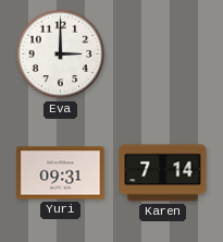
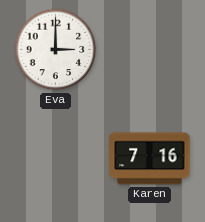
Yuri: 09:31 -> none (61, 173)
Karen: 7:14 -> 7:16 (150, 159)
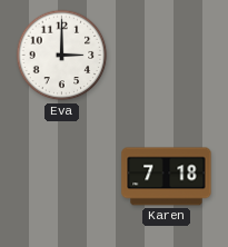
Karen: 7:16 -> 7:18 (167, 177)
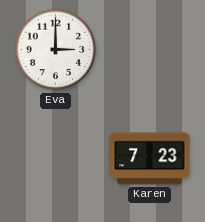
Karen: 7:18 -> 7:23 (150, 159)
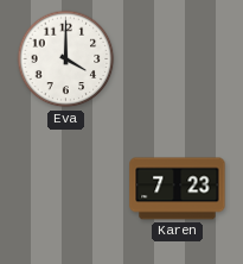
Eva: 3:00 -> 4:00 (66, 59)
